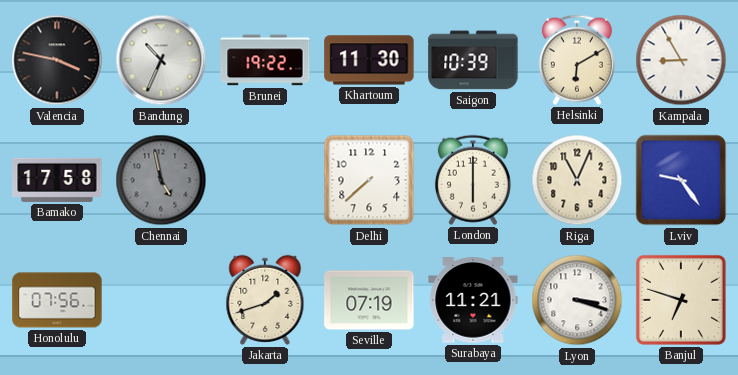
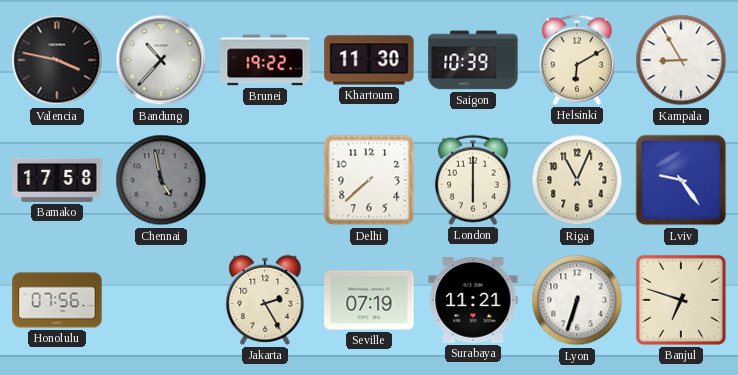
Bandung: 10:34 -> 10:37 (161, 60)
Jakarta: 1:42 -> 2:25 (265, 300)
Lyon: 3:18 -> 6:33 (577, 300)
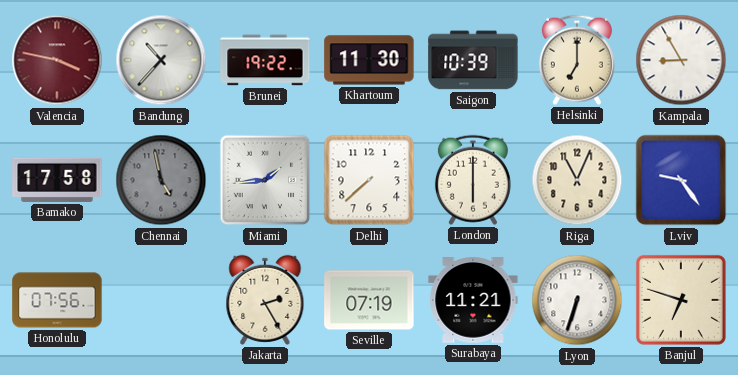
Valencia dial: black -> burgundy (57, 60)
Helsinki: 6:10 -> 7:00 (577, 60)
Miami: none -> 1:44 (265, 180)
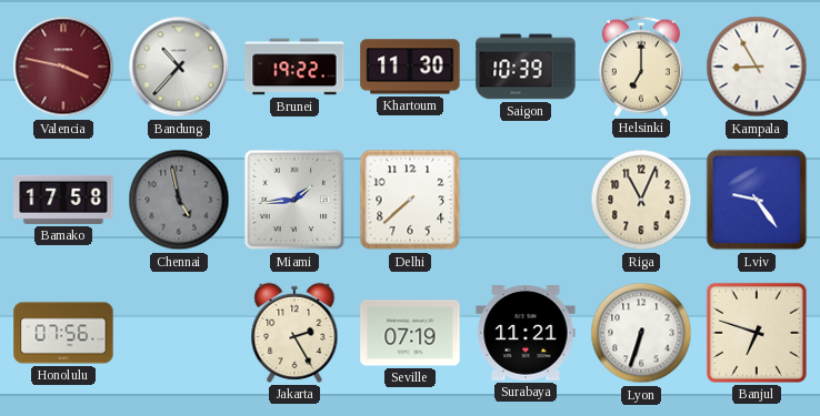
London: 6:00 -> none (473, 180)
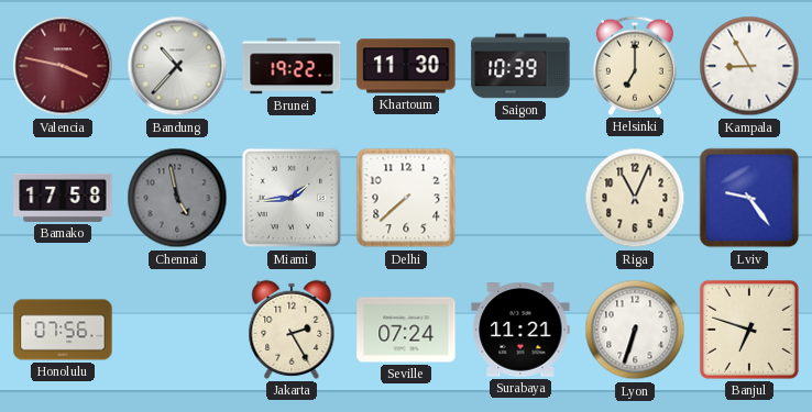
Seville: 07:19 -> 07:24 (406, 330)
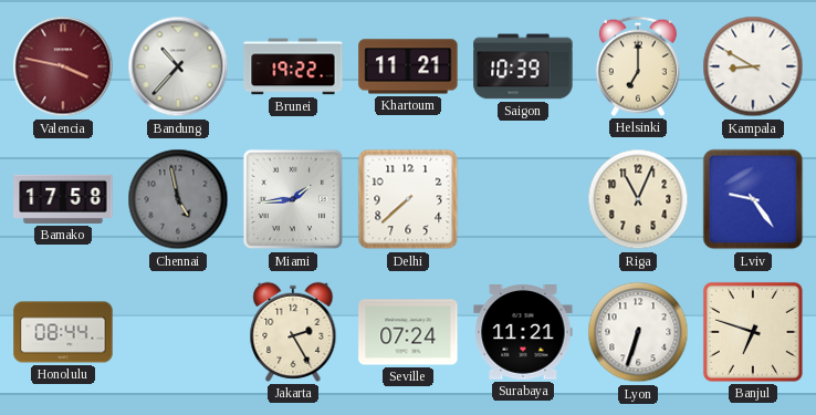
Khartoum: 11:30 -> 11:21 (408, 66)
Kampala: 8:55 -> 8:50 (753, 66)
Honolulu: 07:56 -> 08:44 (63, 332)
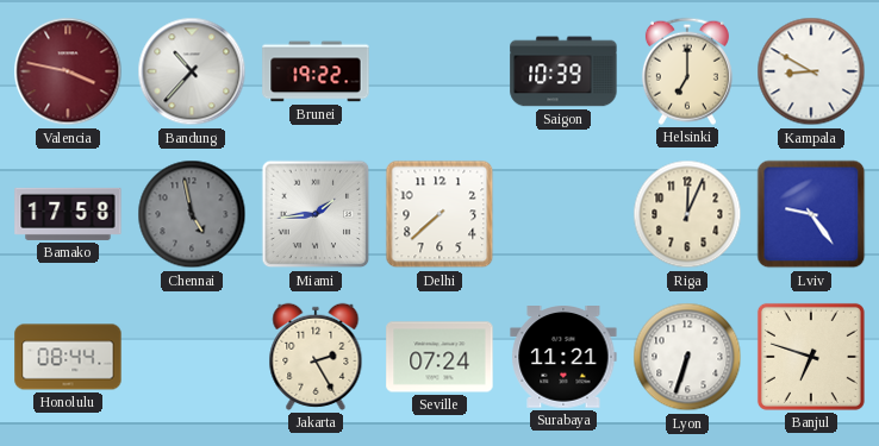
Khartoum: 11:21 -> none (408, 66)
Riga: 11:04 -> 12:04 (687, 214)
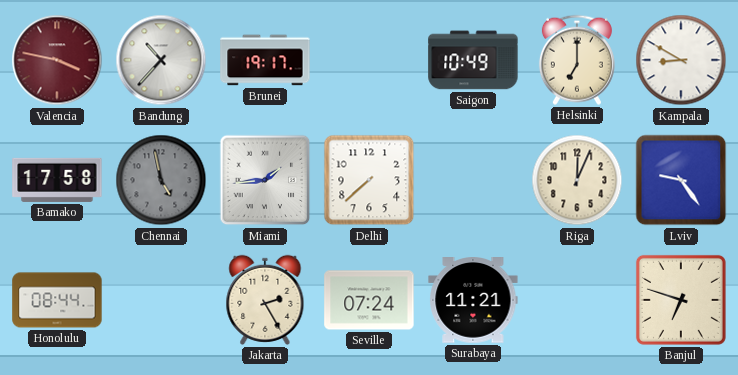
Brunei: 19:22 -> 19:17 (265, 60)
Saigon: 10:39 -> 10:49 (473, 60)
Lyon: 6:33 -> none (687, 357)
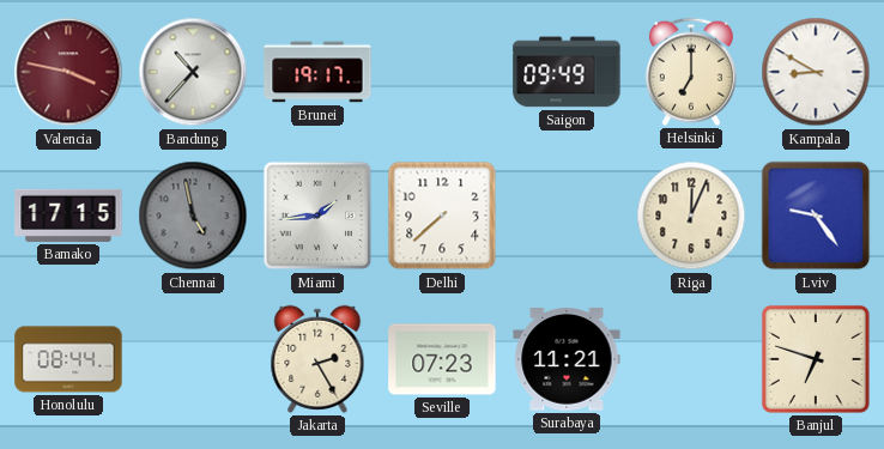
Saigon: 10:49 -> 09:49 (567, 72)
Bamako: 17:58 -> 17:15 (68, 216)
Seville: 07:24 -> 07:23 (442, 359)
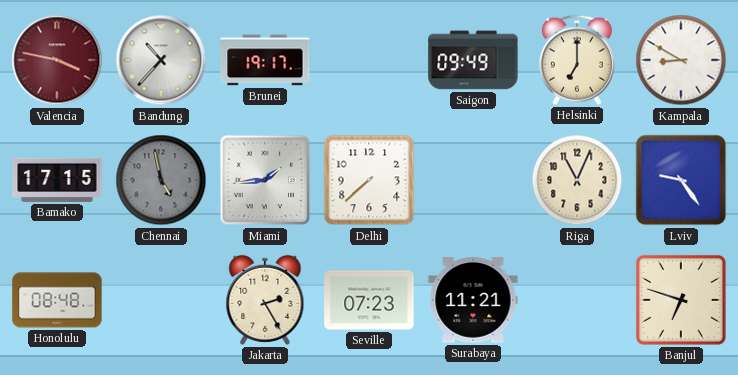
Riga: 12:04 -> 11:04 (577, 180)
Honolulu: 08:44 -> 08:48 (57, 300)
